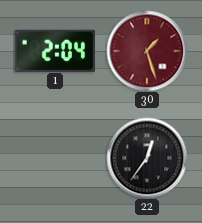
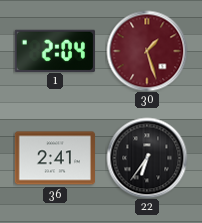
36: none -> 2:41 (55, 158)
22: 12:36 -> 6:36 (147, 158)
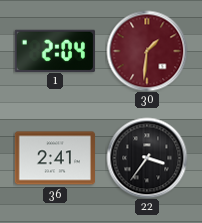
30: 1:27 -> 1:31 (147, 51)
22: 6:36 -> 3:36 (147, 158)
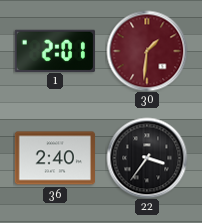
1: 2:04 -> 2:01 (55, 50)
36: 2:41 -> 2:40 (55, 158)
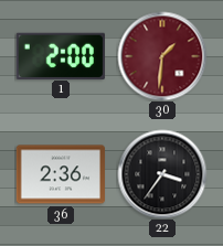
1: 2:01 -> 2:00 (61, 55)
36: 2:40 -> 2:36 (61, 174)
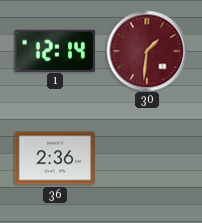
1: 2:00 -> 12:14 (55, 50)
22: 3:36 -> none (162, 174)
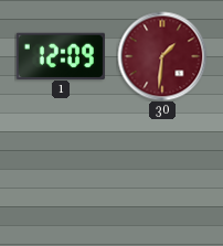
1: 12:14 -> 12:09 (61, 55)
36: 2:36 -> none (55, 158)
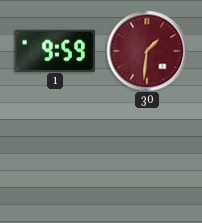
1: 12:09 -> 9:59 (55, 50)
